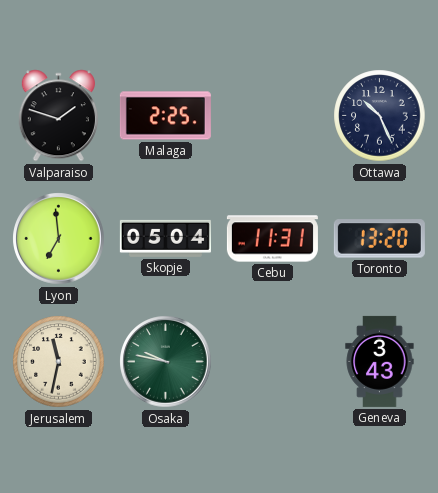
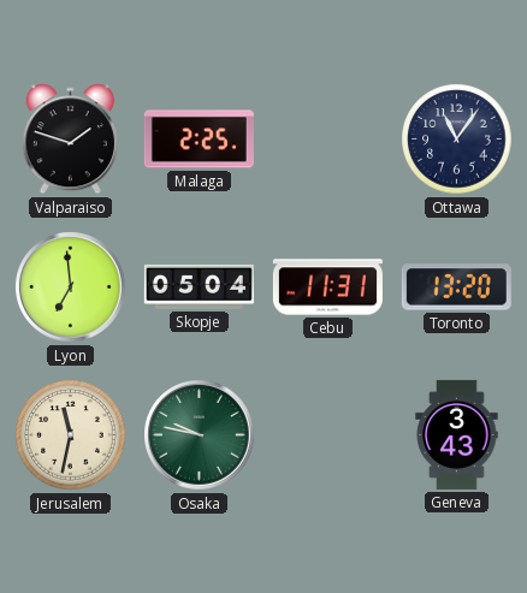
Ottawa: 10:26 -> 11:06 (457, 140)
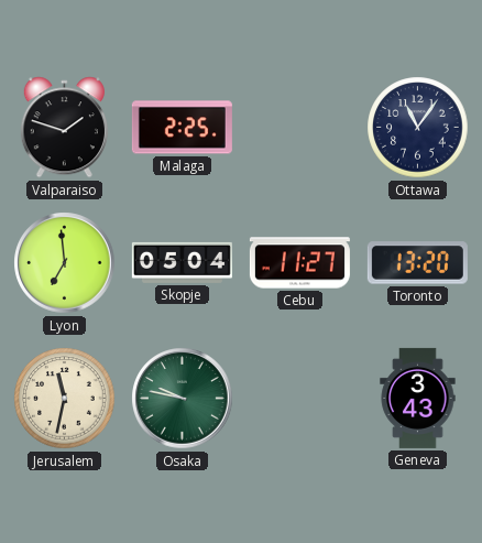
Cebu: 11:31 -> 11:27 (299, 263)
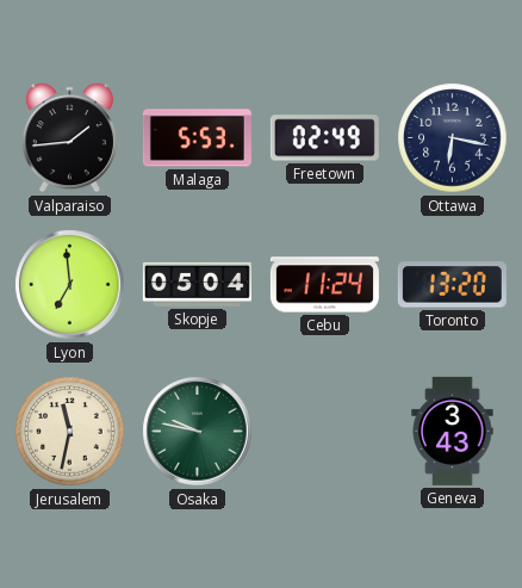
Valparaiso: 1:48 -> 1:44 (69, 138)
Malaga: 2:25 -> 5:53 (197, 138)
Freetown: none -> 02:49 (324, 138)
Ottawa: 11:06 -> 6:17 (453, 138)
Cebu: 11:27 -> 11:24 (324, 285)
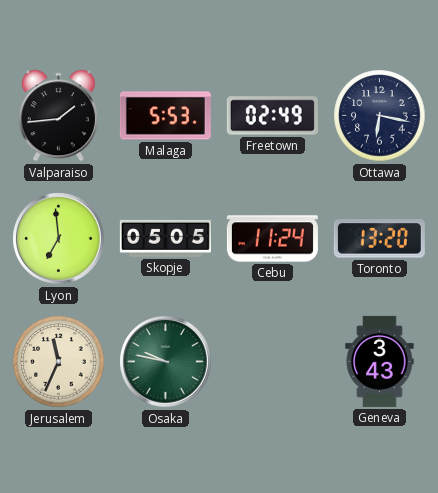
Skopje: 05:04 -> 05:05 (165, 238)
Jerusalem: 11:32 -> 11:34 (59, 362)
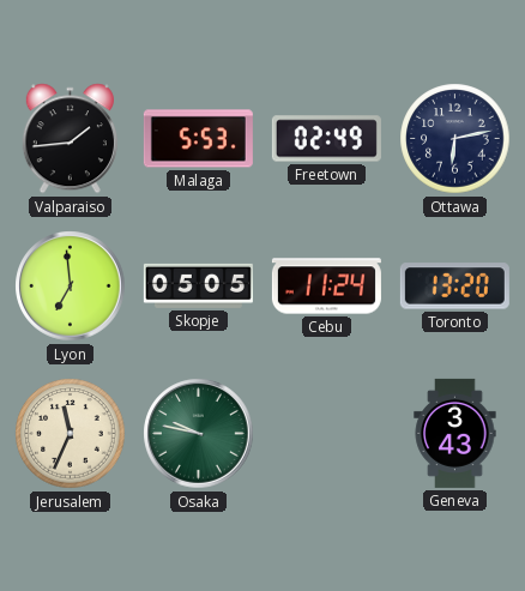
Ottawa: 6:17 -> 6:13 (455, 139)
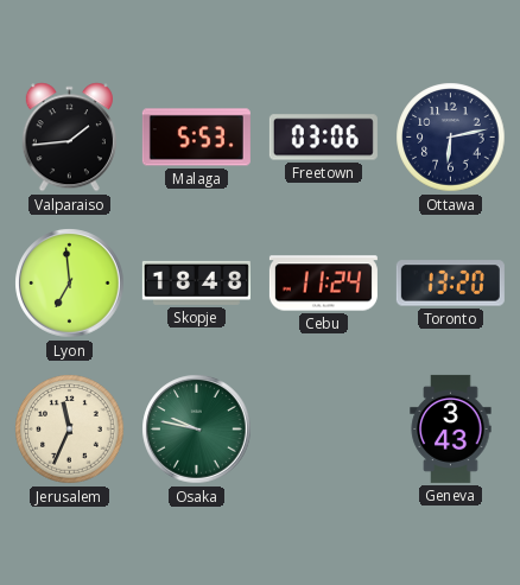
Freetown: 02:49 -> 03:06 (323, 138)
Skopje: 05:05 -> 18:48 (196, 282)
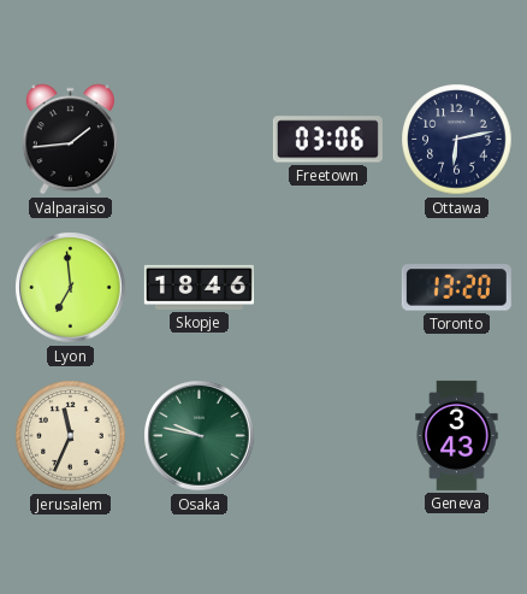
Malaga: 5:53 -> none (196, 138)
Skopje: 18:48 -> 18:46 (199, 287)
Cebu: 11:24 -> none (323, 284)
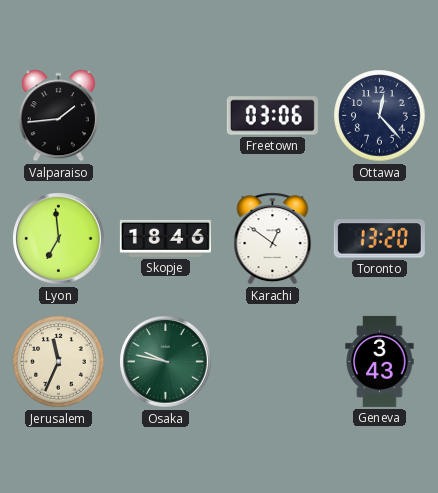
Ottawa: 6:13 -> 12:23 (380, 116)
Karachi: none -> 12:51 (273, 239)
